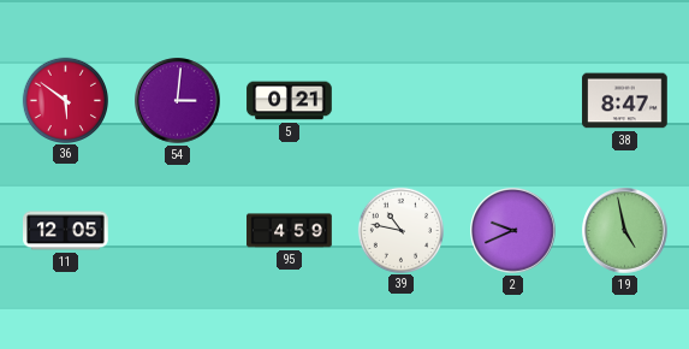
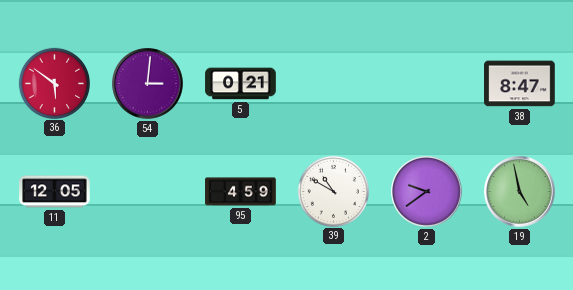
39: 10:47 -> 10:50 (333, 191)
2: 9:41 -> 9:39 (427, 192)
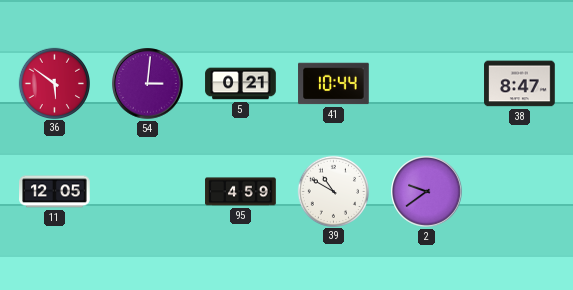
41: none -> 10:44 (334, 84)
19: 4:58 -> none (520, 192)
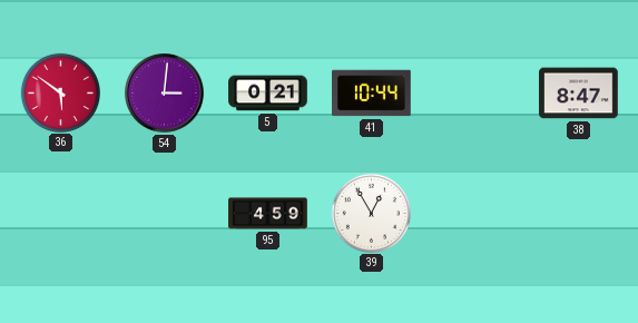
11: 12:05 -> none (55, 192)
39: 10:50 -> 12:55 (371, 213)
2: 9:39 -> none (427, 192)
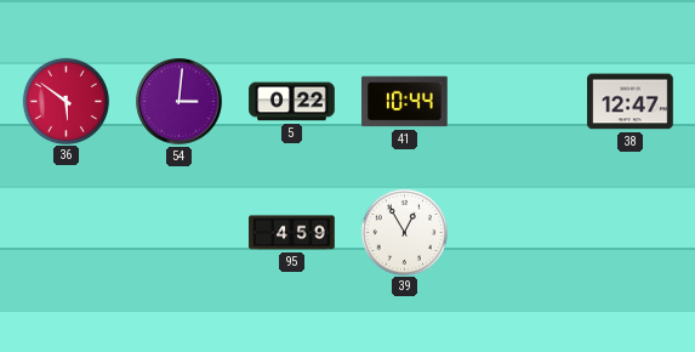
5: 0:21 -> 0:22 (292, 102)
38: 8:47 -> 12:47 (631, 102)
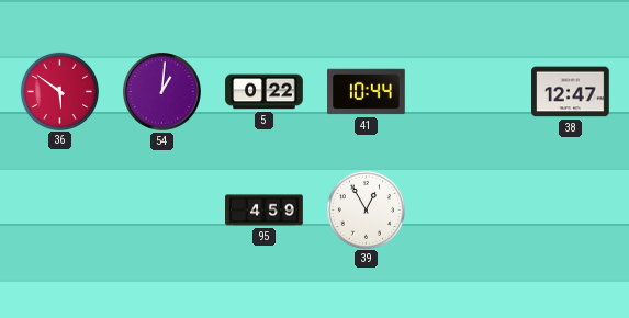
54: 3:01 -> 1:01 (162, 92)
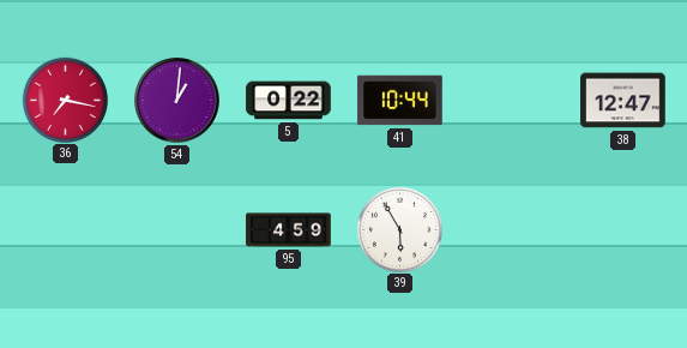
36: 5:51 -> 7:17 (65, 100)
39: 12:55 -> 5:55 (399, 229)
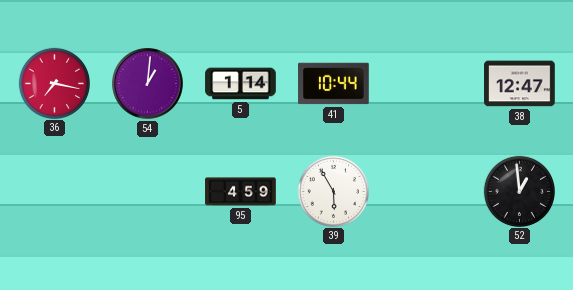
5: 0:22 -> 1:14 (241, 84)
52: none -> 12:59 (519, 191)
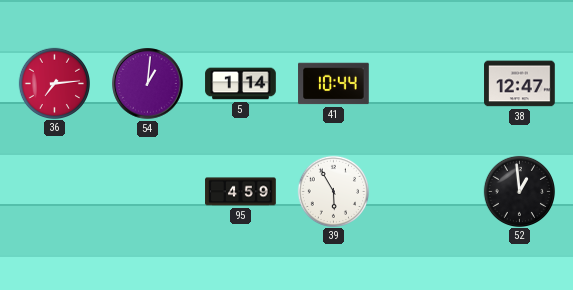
36: 7:17 -> 7:14 (54, 83)
